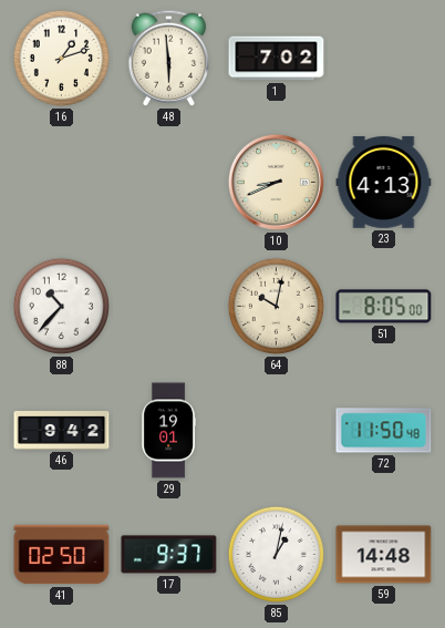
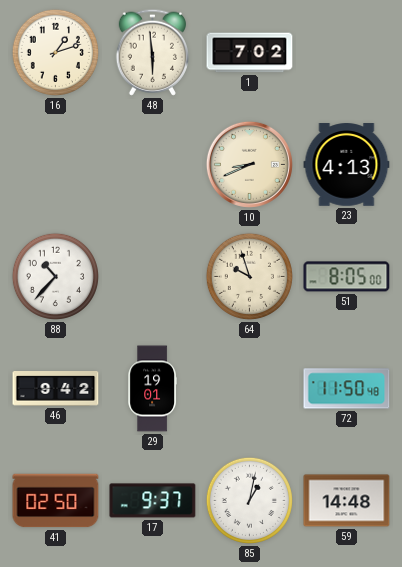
64: 10:02 -> 9:57 (249, 276)
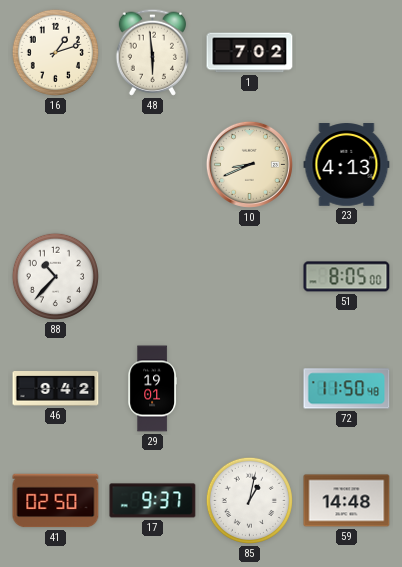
64: 9:57 -> none (249, 276)
